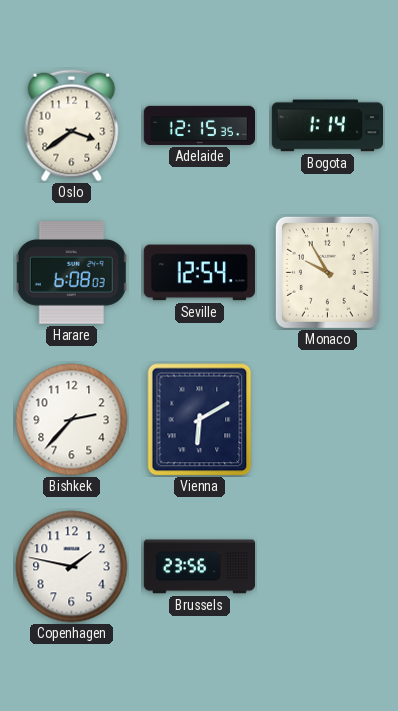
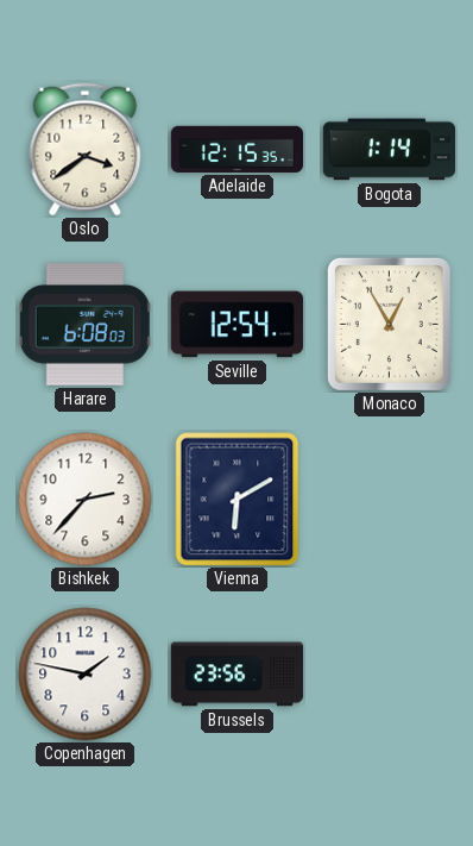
Monaco: 9:55 -> 12:55 (389, 324)
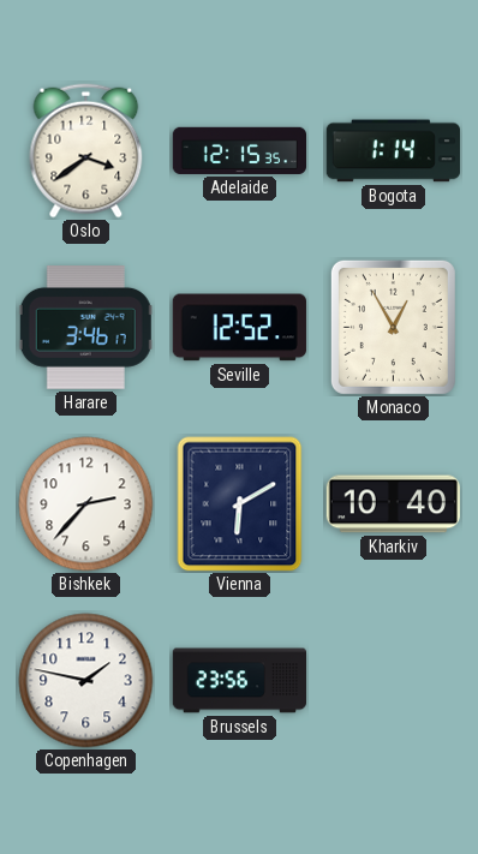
Harare: 6:08 -> 3:46 (85, 328)
Seville: 12:54 -> 12:52 (239, 328)
Kharkiv: none -> 10:40 (393, 504)
